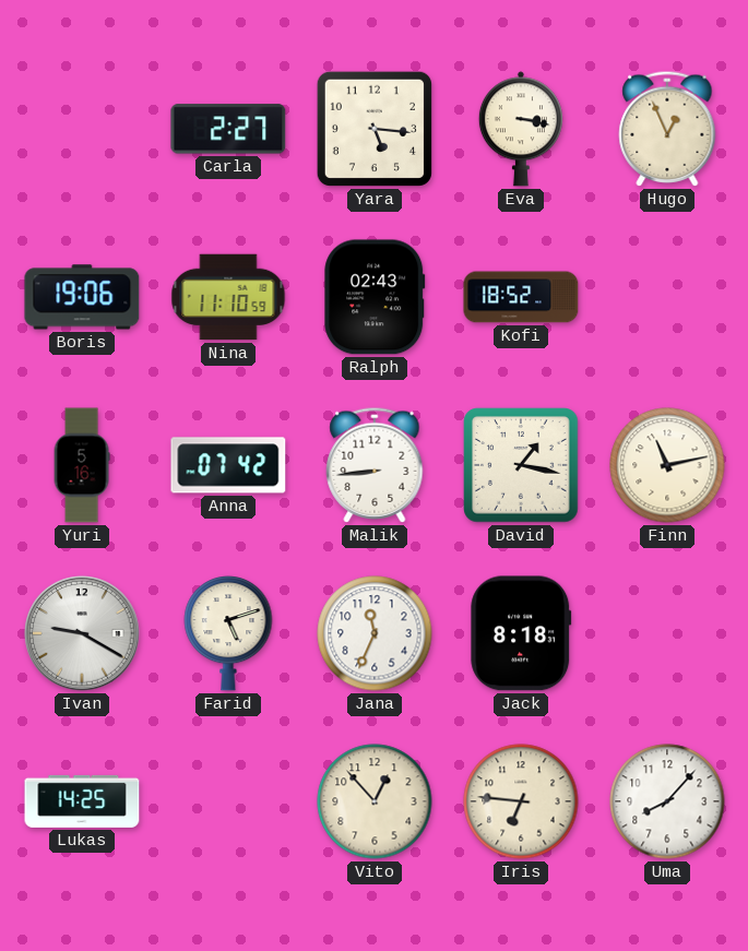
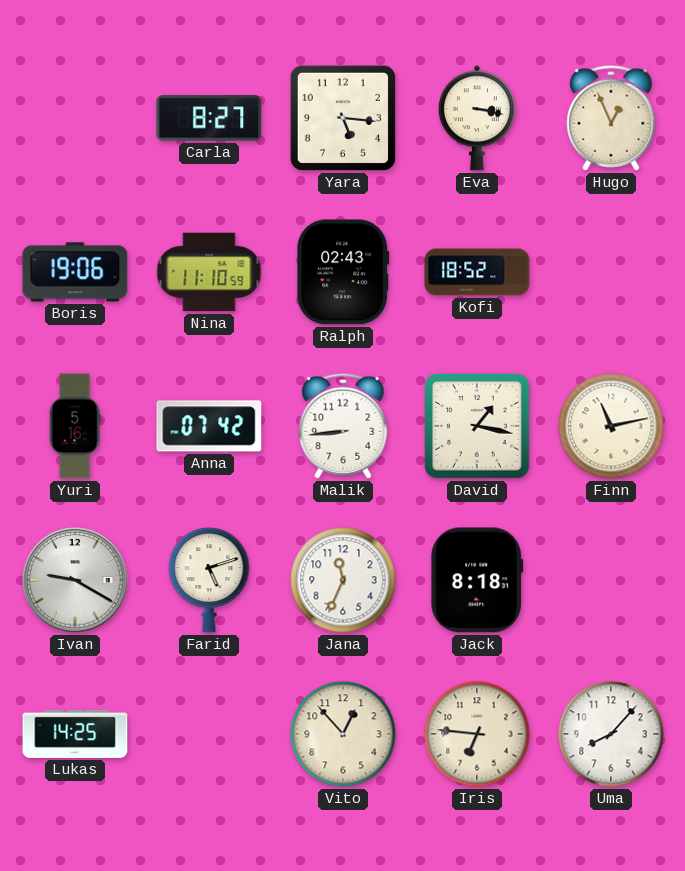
Carla: 2:27 -> 8:27 (209, 118)
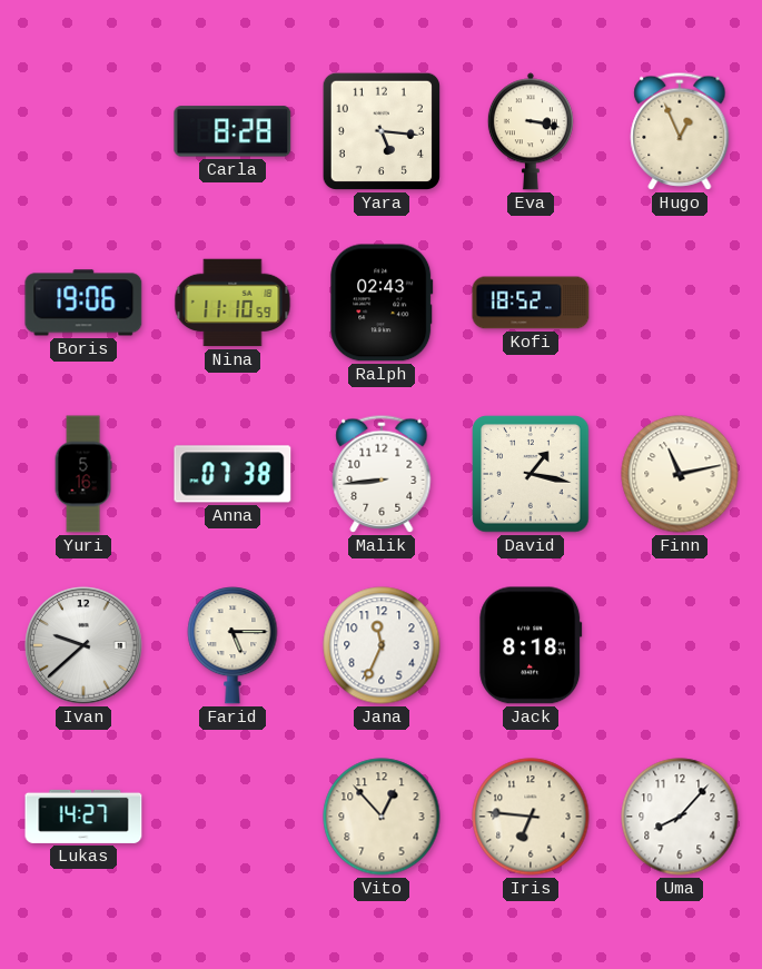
Carla: 8:27 -> 8:28 (232, 131)
Anna: 07:42 -> 07:38 (232, 474)
Ivan: 9:20 -> 9:38 (83, 645)
Farid: 5:12 -> 5:15 (232, 646)
Lukas: 14:25 -> 14:27 (83, 817)
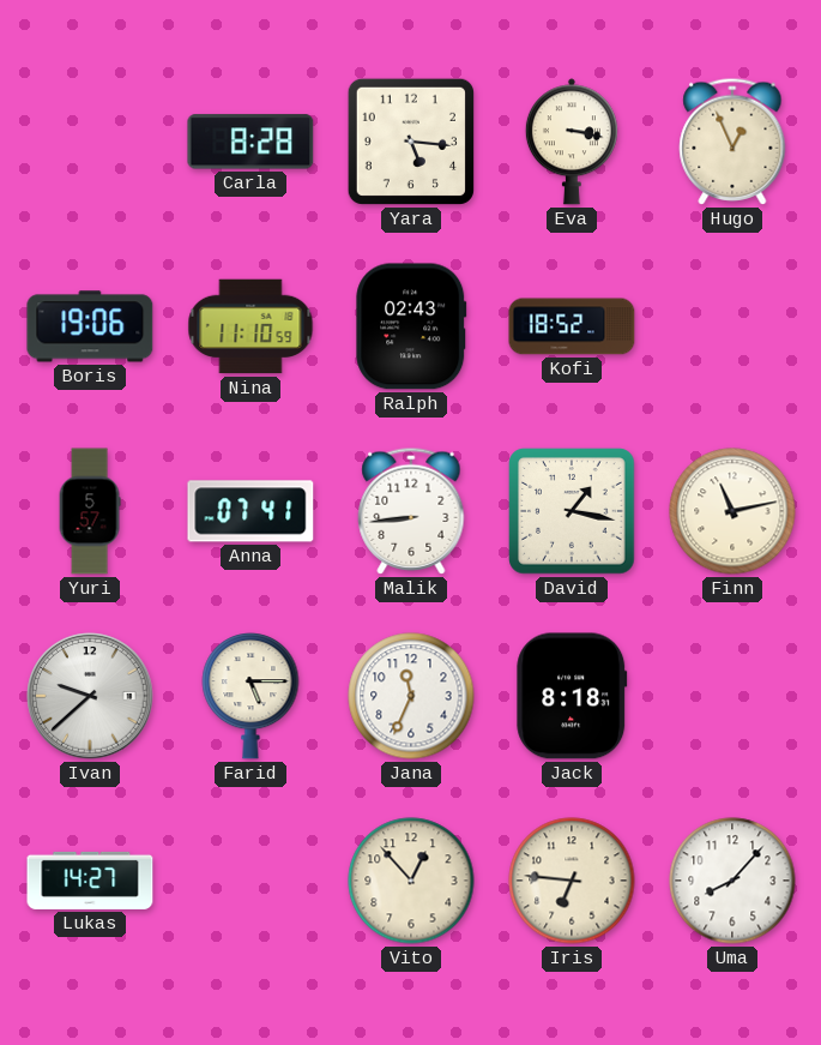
Yuri: 5:16 -> 5:57 (90, 511)
Anna: 07:38 -> 07:41 (250, 511)
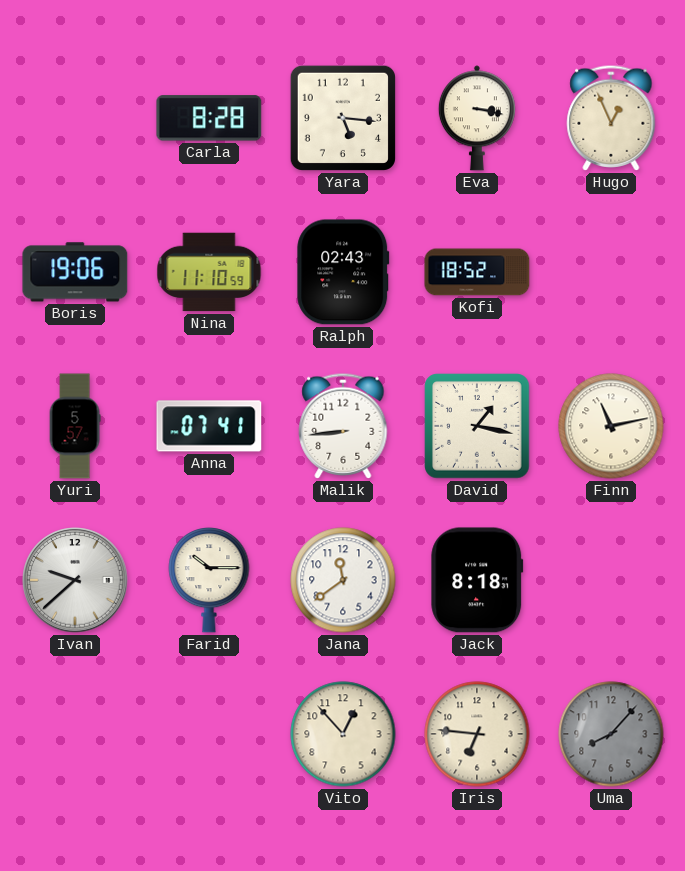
Farid: 5:15 -> 10:15 (209, 581)
Jana: 11:34 -> 11:39 (343, 580)
Lukas: 14:27 -> none (90, 881)
Uma dial: white -> grey (611, 734)
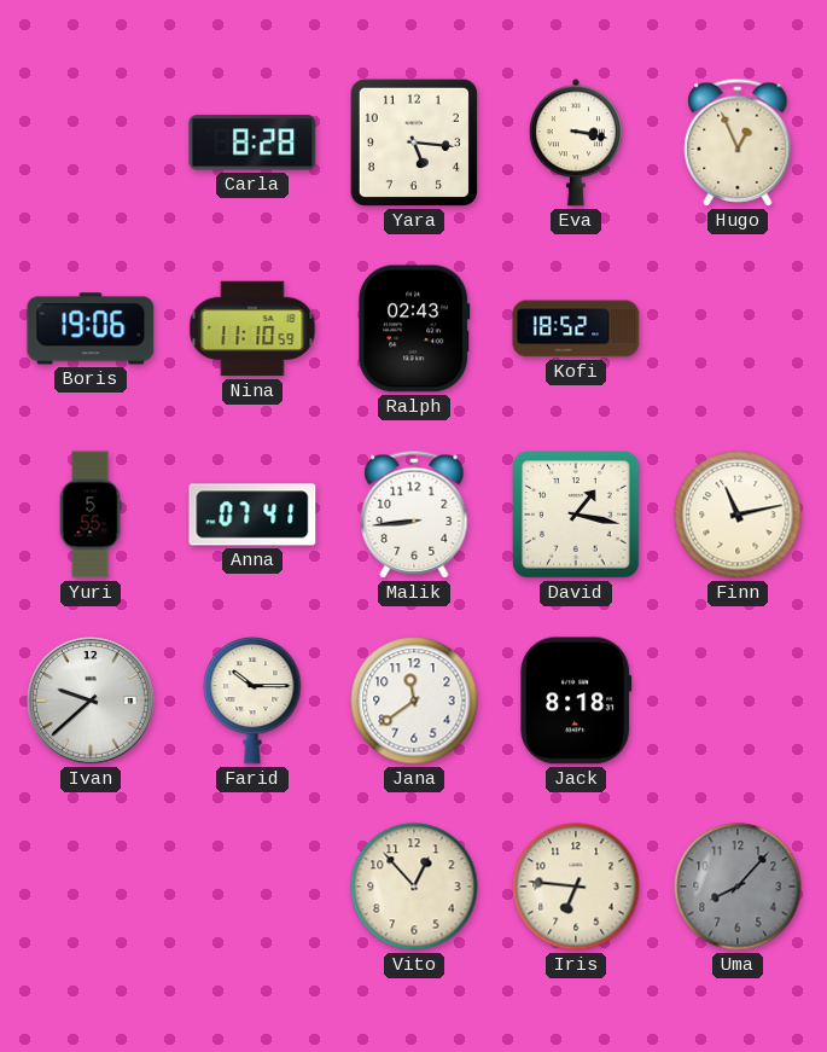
Yuri: 5:57 -> 5:55 (91, 515)
